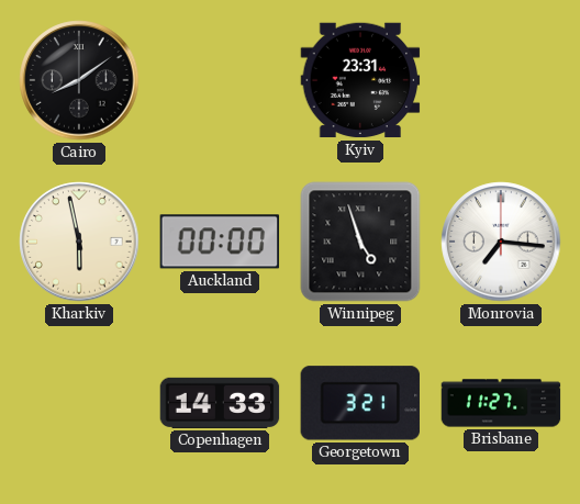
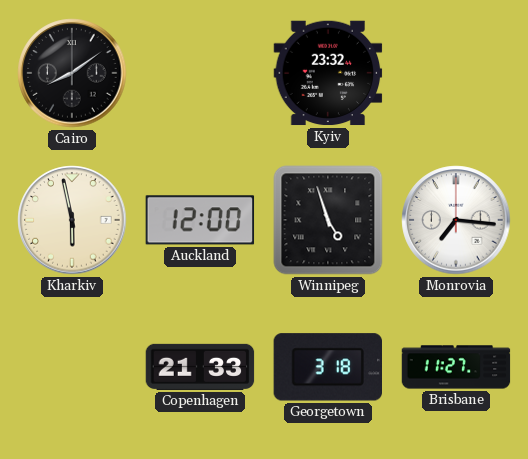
Kyiv: 23:31 -> 23:32 (328, 73)
Auckland: 00:00 -> 12:00 (200, 220)
Copenhagen: 14:33 -> 21:33 (200, 367)
Georgetown: 3:21 -> 3:18 (327, 367)
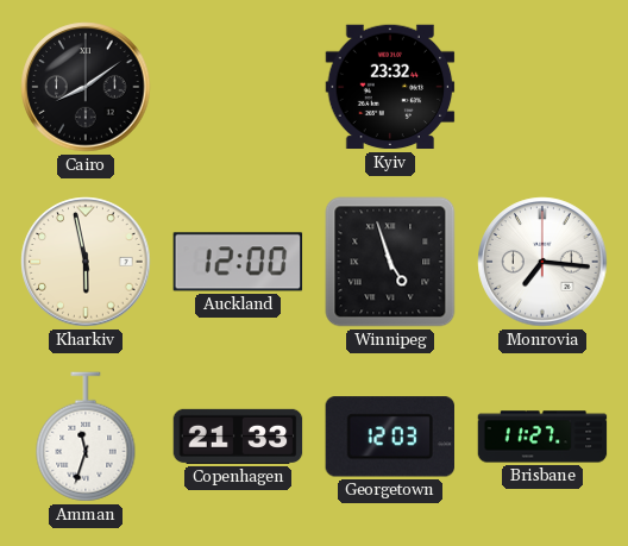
Amman: none -> 11:33 (86, 437)
Georgetown: 3:18 -> 12:03 (389, 437)
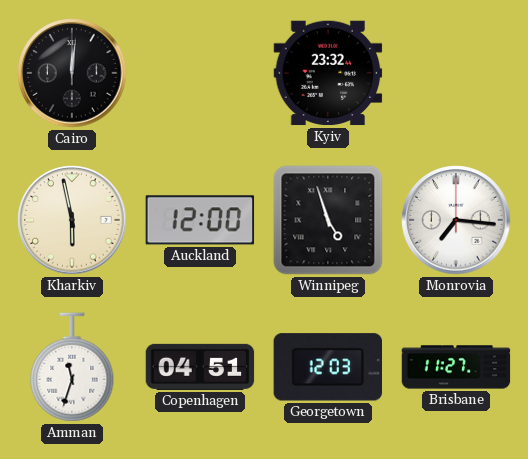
Cairo: 8:09 -> 12:01 (72, 73)
Copenhagen: 21:33 -> 04:51 (200, 367)
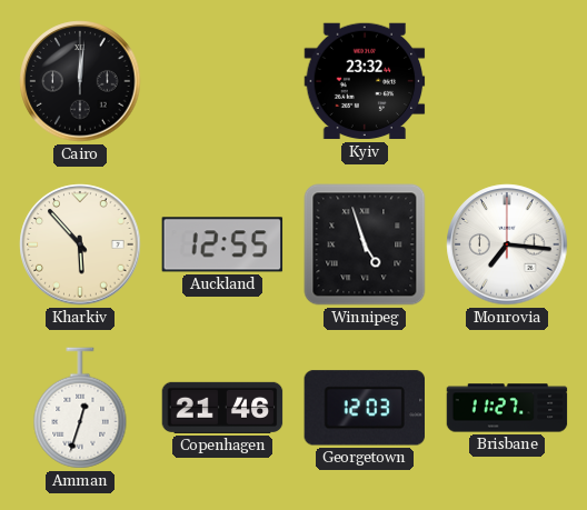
Kharkiv: 5:58 -> 5:53 (80, 244)
Auckland: 12:00 -> 12:55 (222, 244)
Amman: 11:33 -> 12:33 (80, 408)
Copenhagen: 04:51 -> 21:46 (222, 408)
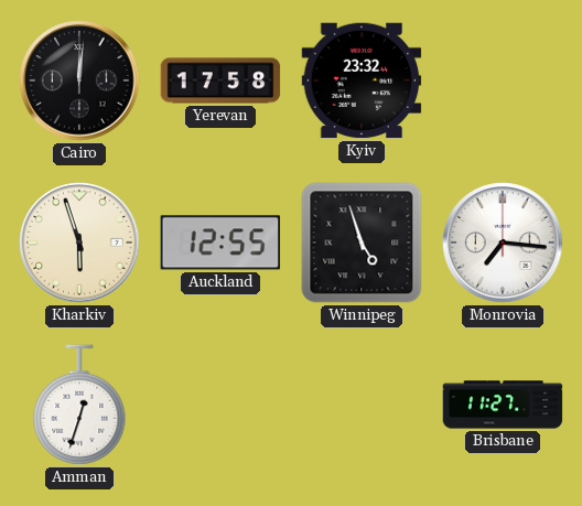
Yerevan: none -> 17:58 (220, 80)
Kharkiv: 5:53 -> 5:57 (79, 243)
Copenhagen: 21:46 -> none (222, 408)
Georgetown: 12:03 -> none (364, 408)
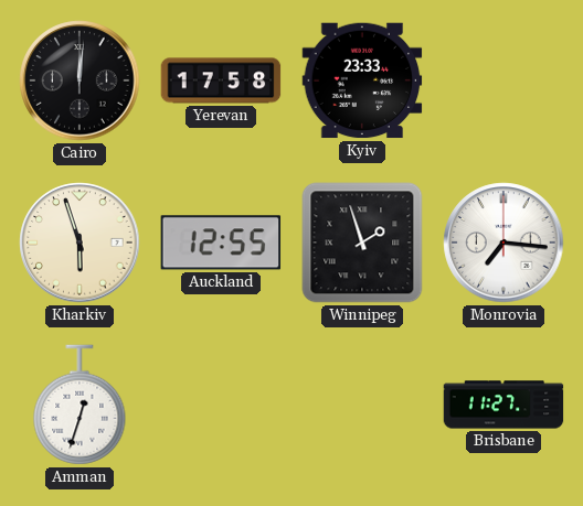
Kyiv: 23:32 -> 23:33 (362, 80)
Winnipeg: 4:57 -> 1:57 (362, 243)
